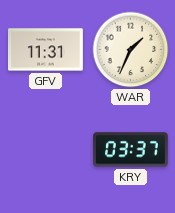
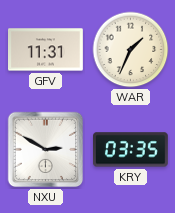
NXU: none -> 2:50 (46, 150)
KRY: 03:37 -> 03:35 (131, 150)
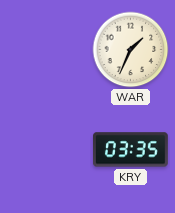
GFV: 11:31 -> none (46, 50)
NXU: 2:50 -> none (46, 150)
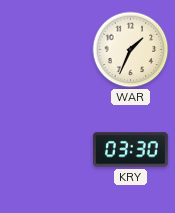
KRY: 03:35 -> 03:30 (131, 150)
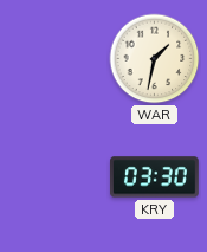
WAR: 1:34 -> 1:32 (155, 59)
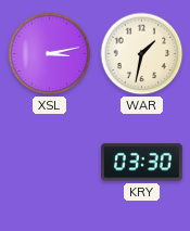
XSL: none -> 3:13 (50, 54)
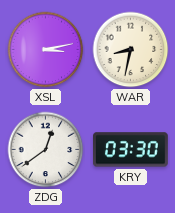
WAR: 1:32 -> 8:32 (131, 50)
ZDG: none -> 12:39 (46, 150)
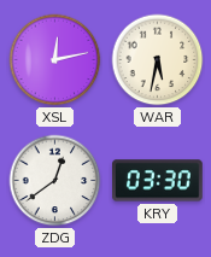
XSL: 3:13 -> 12:13 (55, 60)
WAR: 8:32 -> 5:32 (158, 60)
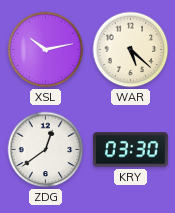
XSL: 12:13 -> 10:13 (46, 50)
WAR: 5:32 -> 5:22 (131, 50)
